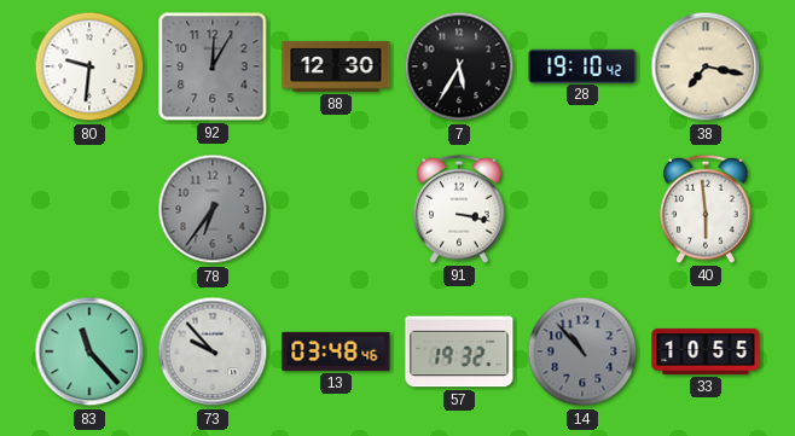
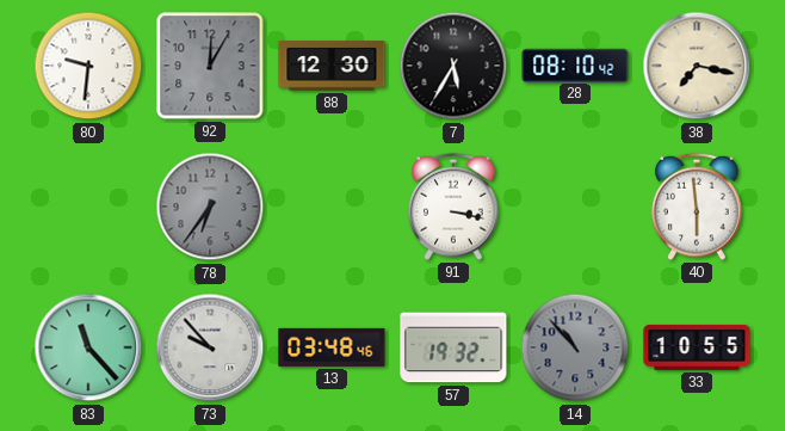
28: 19:10 -> 08:10 (575, 64)
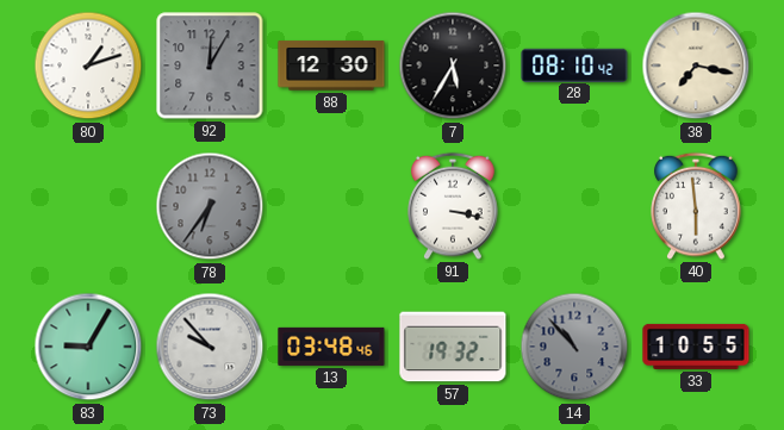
80: 9:31 -> 1:12 (88, 66)
83: 11:23 -> 9:05 (88, 347)
